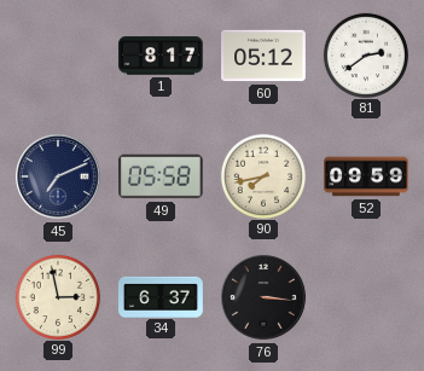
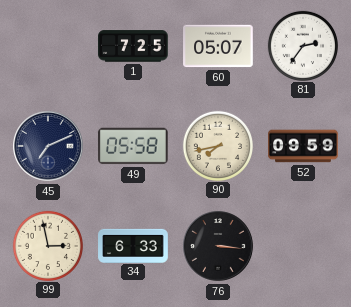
1: 8:17 -> 7:25 (133, 46)
60: 05:12 -> 05:07 (218, 46)
81: 2:39 -> 2:36 (302, 45)
34: 6:37 -> 6:33 (133, 245)
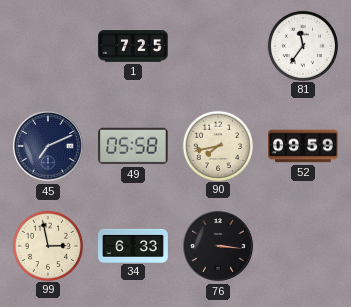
60: 05:07 -> none (218, 46)
81: 2:36 -> 11:36 (302, 45)
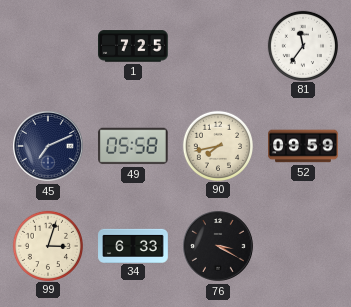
99: 2:58 -> 3:03 (47, 245)
76: 3:16 -> 3:20 (218, 246)
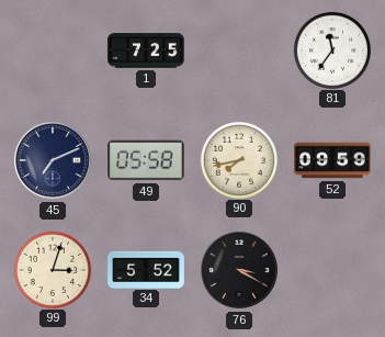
34: 6:33 -> 5:52 (146, 269)
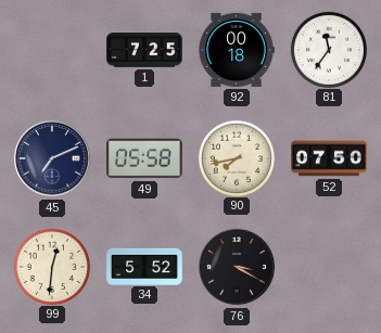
92: none -> 00:18 (237, 50)
52: 09:59 -> 07:50 (329, 158)
99: 3:03 -> 12:31 (51, 266)
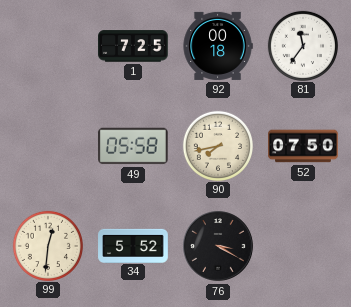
45: 7:11 -> none (52, 158)
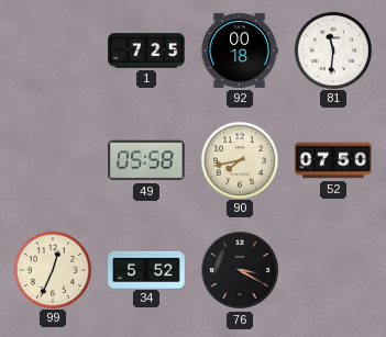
81: 11:36 -> 11:31 (332, 49)
99: 12:31 -> 12:34 (52, 269)
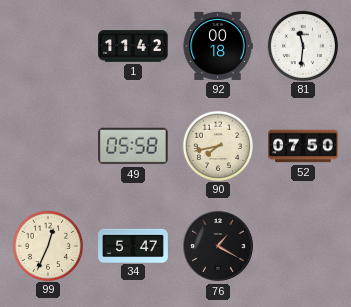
1: 7:25 -> 11:42 (133, 46)
34: 5:52 -> 5:47 (133, 245)
76: 3:20 -> 1:20 (218, 246)
